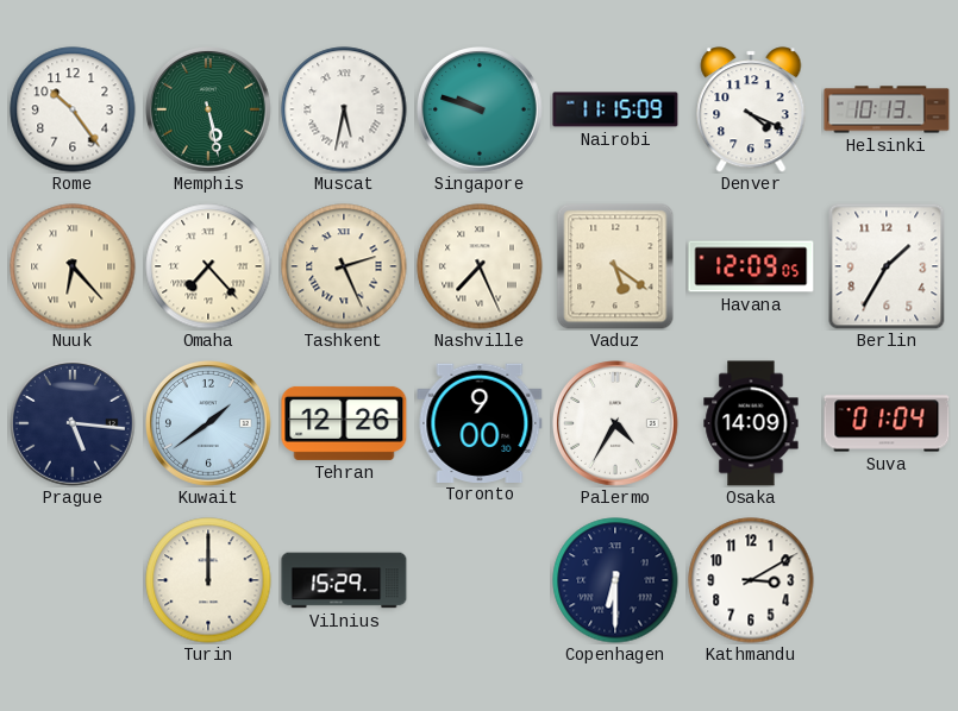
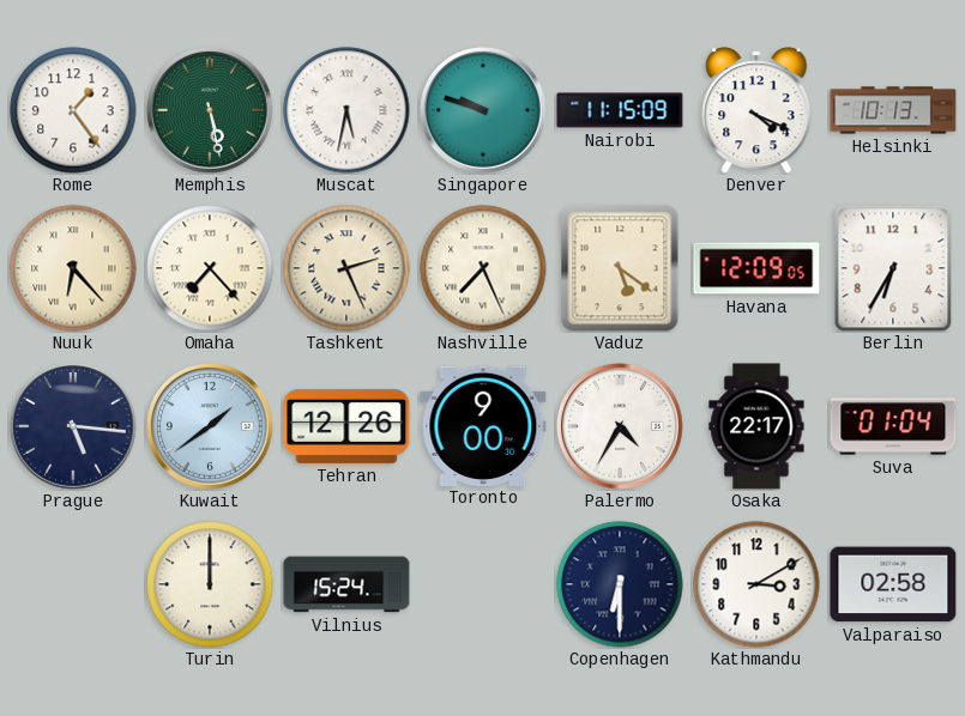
Rome: 10:24 -> 1:24 (73, 110)
Berlin: 1:35 -> 6:35 (893, 268)
Osaka: 14:09 -> 22:17 (756, 426)
Vilnius: 15:29 -> 15:24 (346, 584)
Valparaiso: none -> 02:58 (893, 584)
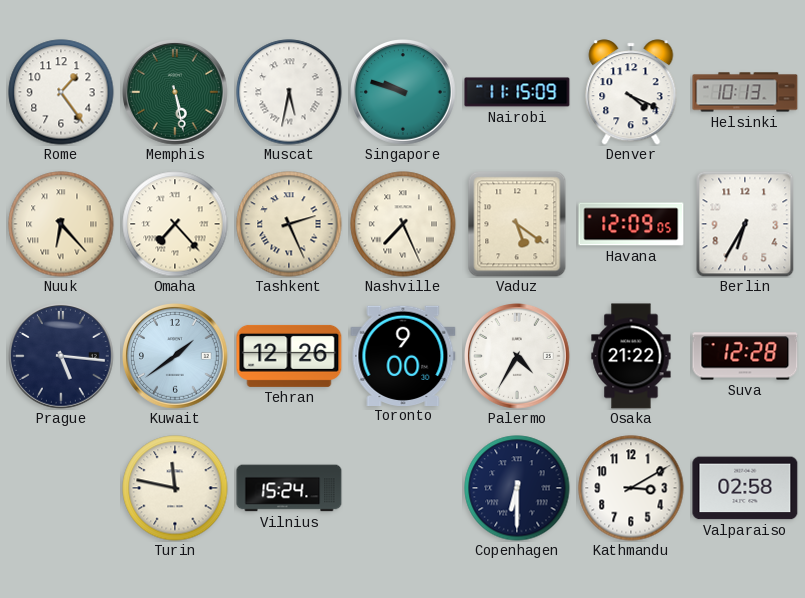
Osaka: 22:17 -> 21:22 (631, 356)
Suva: 01:04 -> 12:28 (745, 356)
Turin: 12:00 -> 11:47 (175, 488)
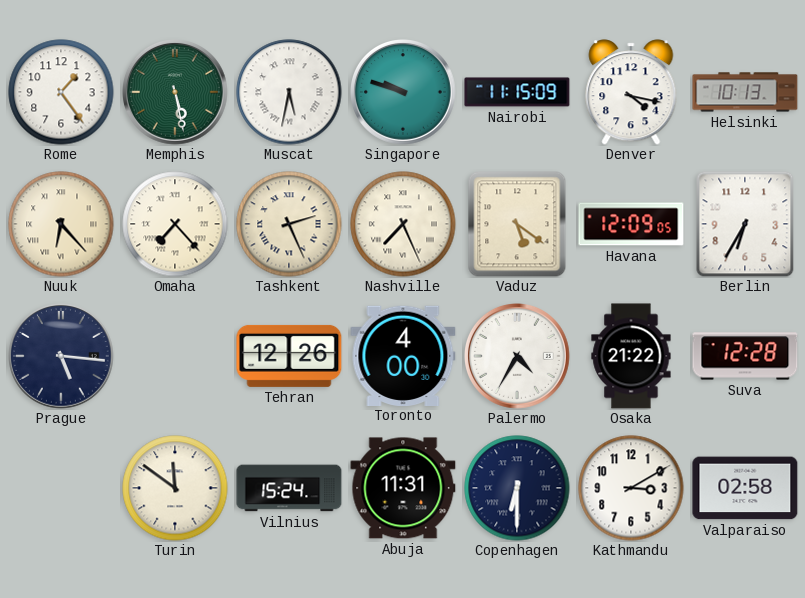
Denver: 4:19 -> 4:17 (631, 92)
Kuwait: 1:39 -> none (176, 357)
Toronto: 9:00 -> 4:00 (403, 355)
Turin: 11:47 -> 11:51 (175, 488)
Abuja: none -> 11:31 (403, 488)
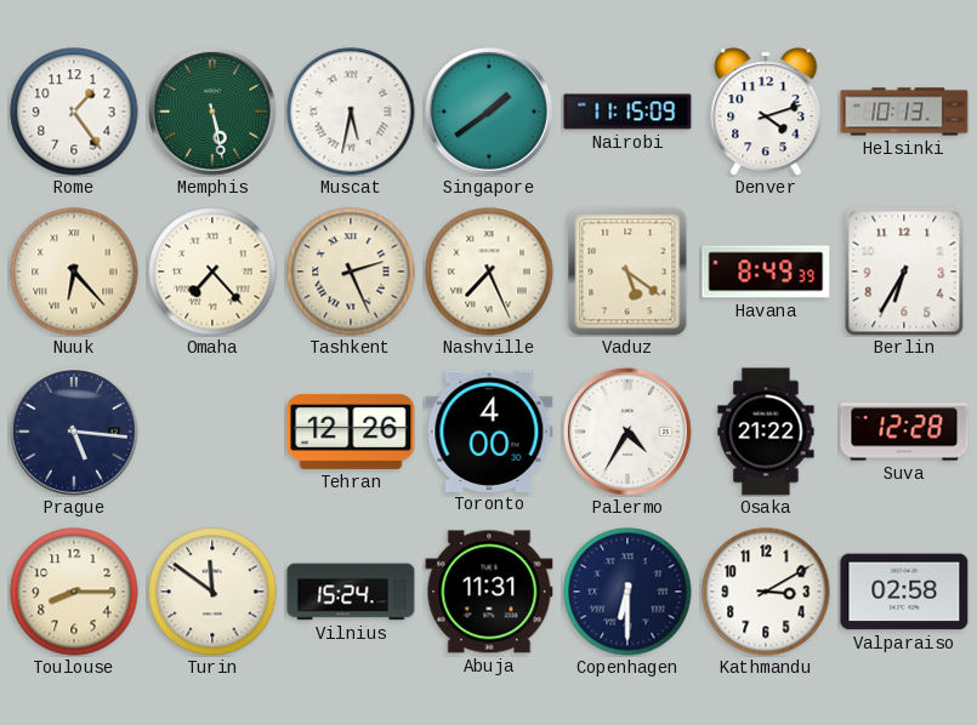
Singapore: 9:48 -> 1:39 (490, 113)
Denver: 4:17 -> 4:12 (766, 112)
Havana: 12:09 -> 8:49 (766, 272)
Toulouse: none -> 8:15 (74, 592)
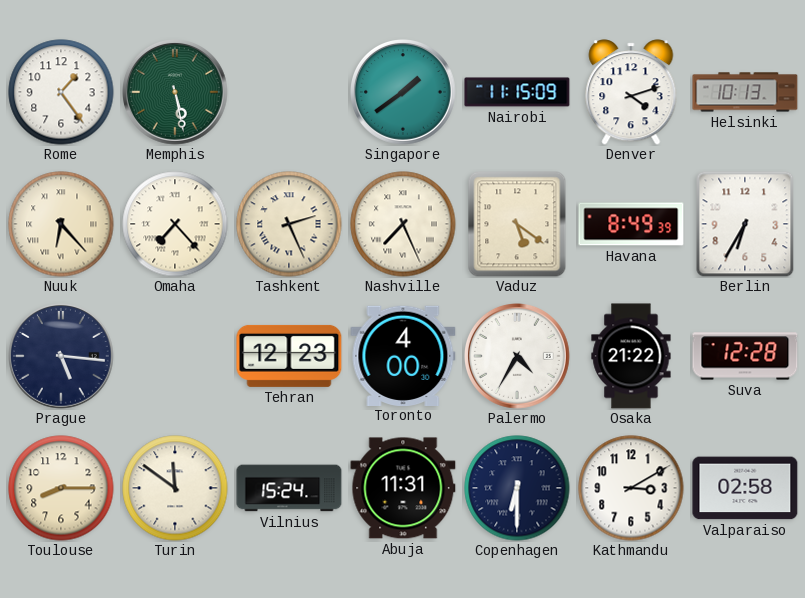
Muscat: 5:32 -> none (351, 112)
Tehran: 12:26 -> 12:23 (289, 356)
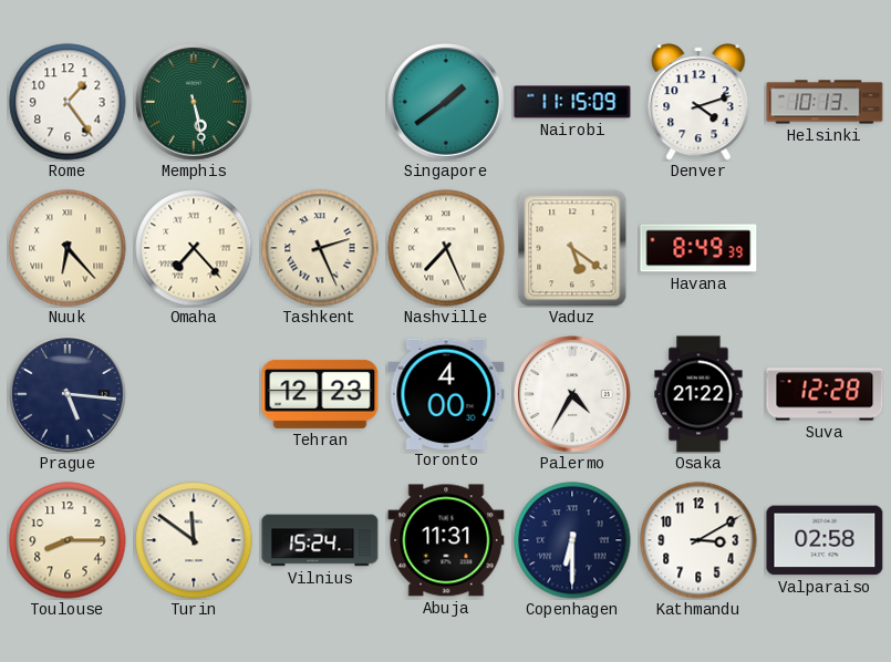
Berlin: 6:35 -> none (745, 224)
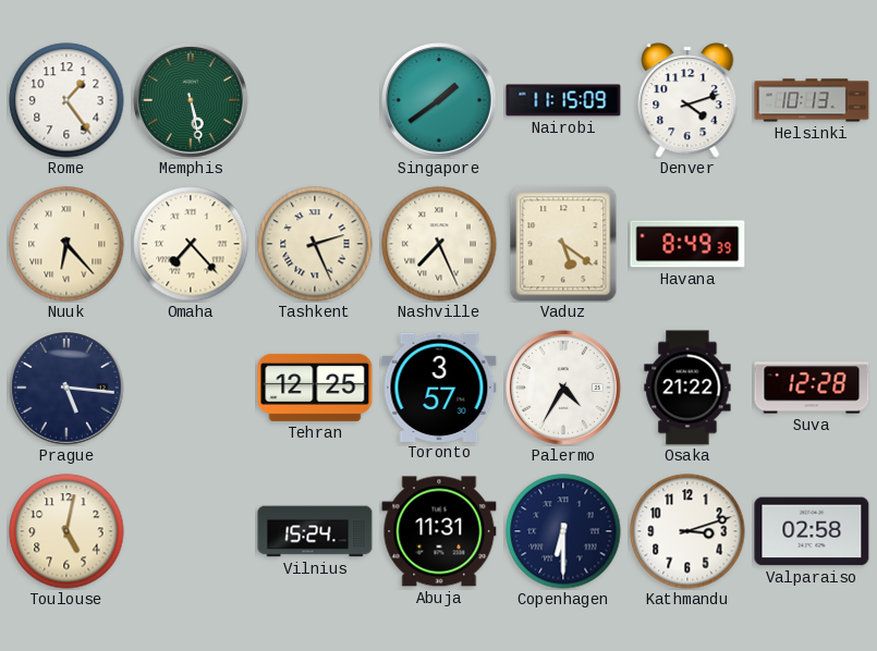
Tehran: 12:23 -> 12:25 (315, 388)
Toronto: 4:00 -> 3:57 (439, 386)
Toulouse: 8:15 -> 5:02 (66, 531)
Turin: 11:51 -> none (194, 540)
Kathmandu: 3:10 -> 3:12 (687, 531)
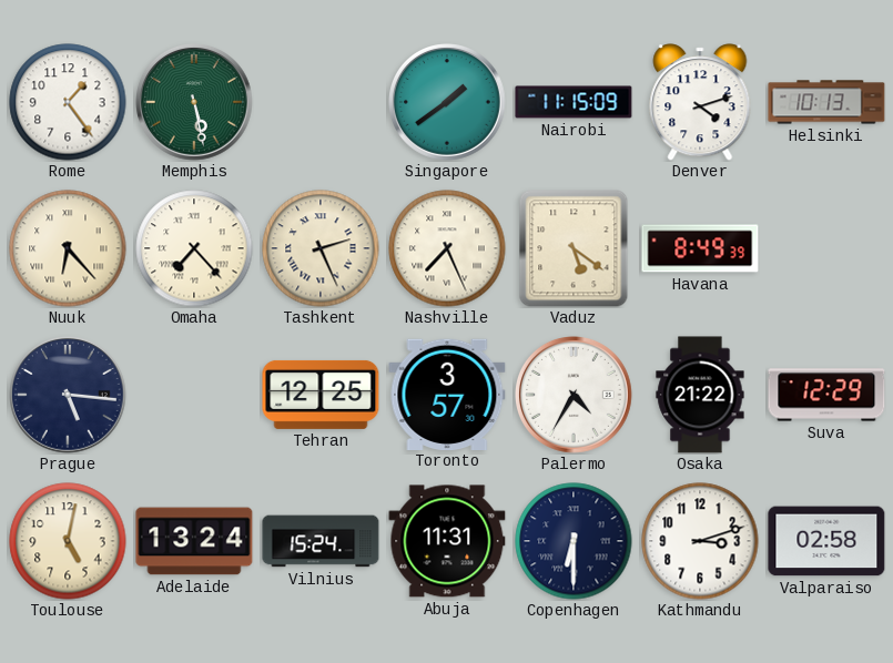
Suva: 12:28 -> 12:29 (826, 395)
Adelaide: none -> 13:24 (194, 541)
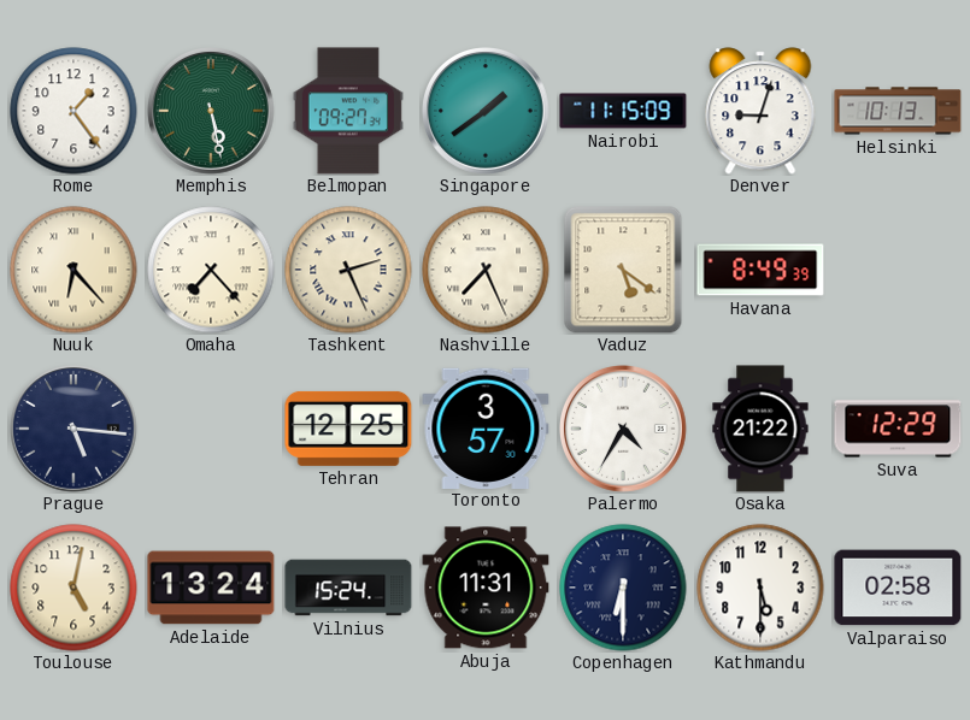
Belmopan: none -> 09:27 (348, 111)
Denver: 4:12 -> 9:03 (760, 111)
Kathmandu: 3:12 -> 5:30 (760, 588)
